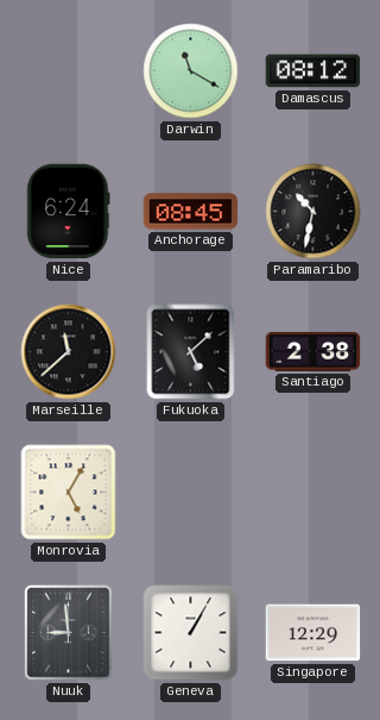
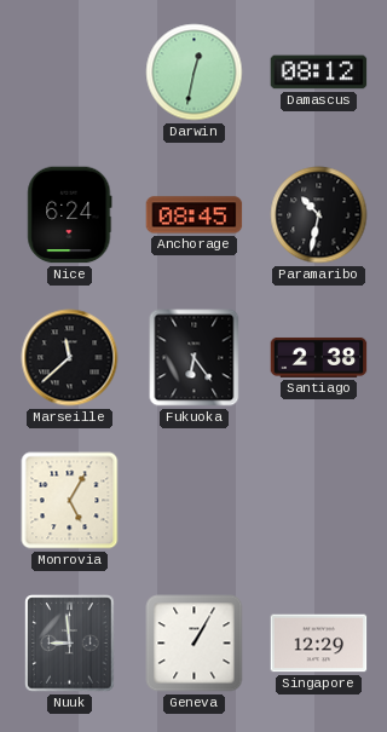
Darwin: 11:20 -> 12:32 (195, 73)
Fukuoka: 5:08 -> 6:24 (195, 358)
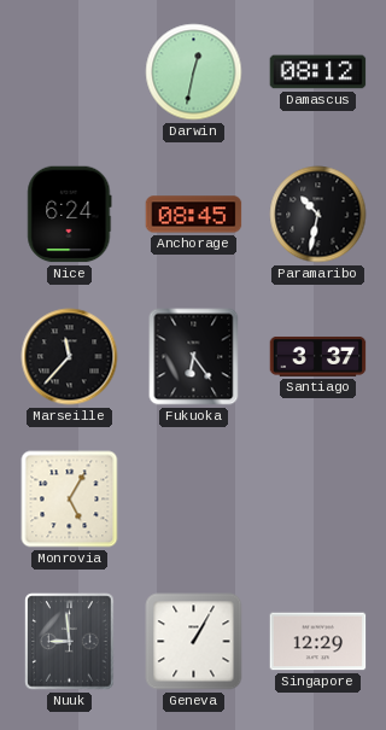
Marseille: 11:38 -> 11:37 (70, 357)
Santiago: 2:38 -> 3:37 (318, 356)
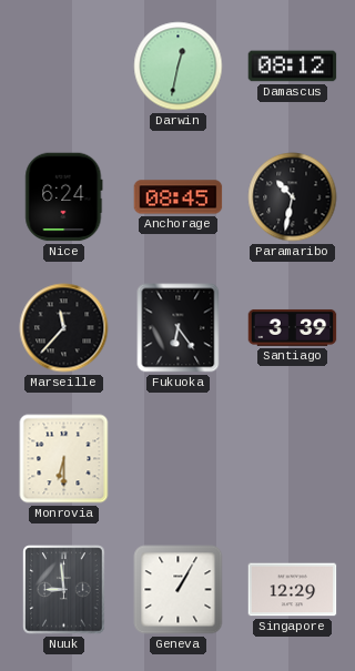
Santiago: 3:37 -> 3:39 (293, 327)
Monrovia: 5:05 -> 6:30 (64, 459)
